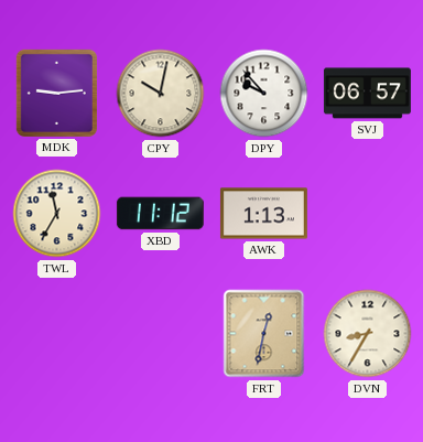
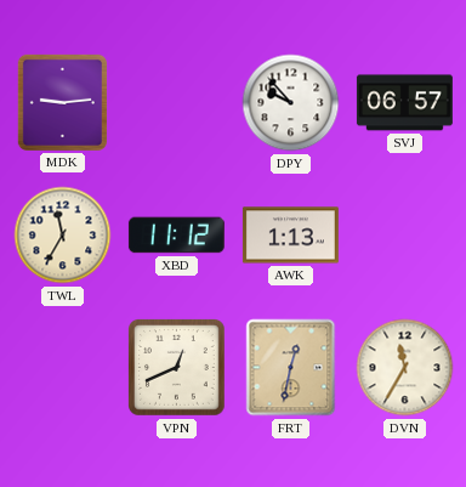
CPY: 10:02 -> none (161, 94)
VPN: none -> 12:41 (177, 368)
DVN: 8:35 -> 11:35 (405, 368)
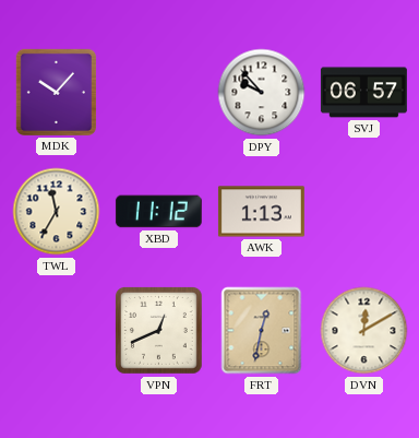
MDK: 9:14 -> 10:07 (56, 92)
DVN: 11:35 -> 12:10 (364, 331)
